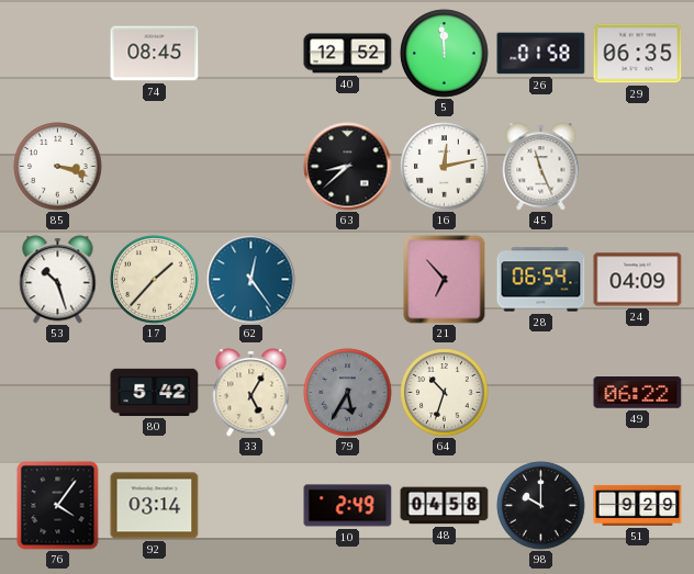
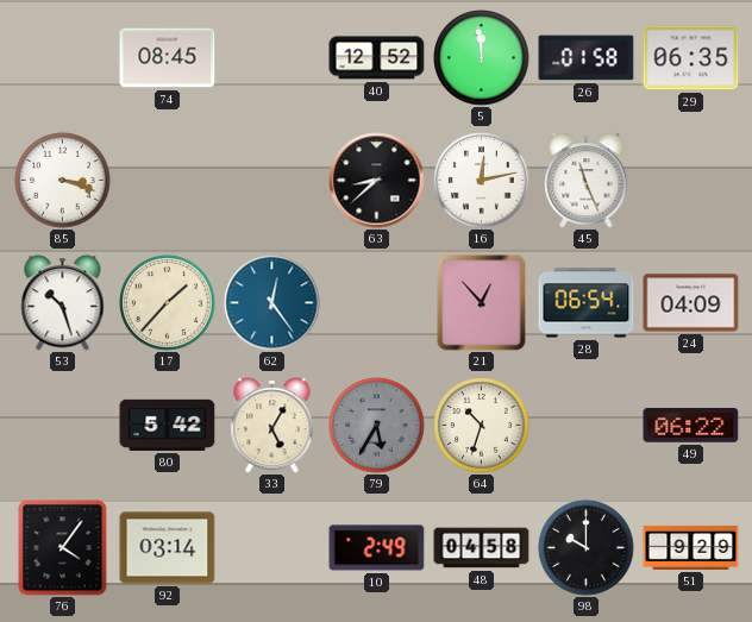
21: 6:53 -> 12:53 (482, 303)
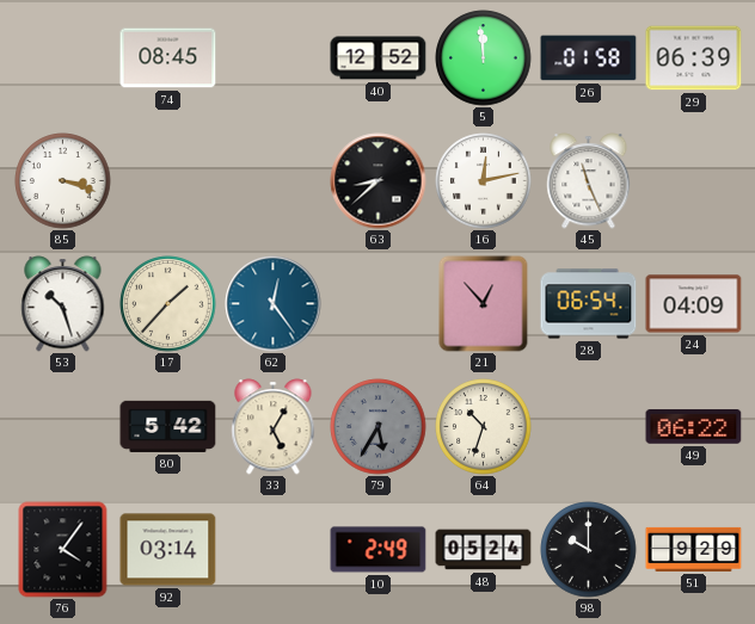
29: 06:35 -> 06:39 (694, 58)
48: 04:58 -> 05:24 (484, 550)
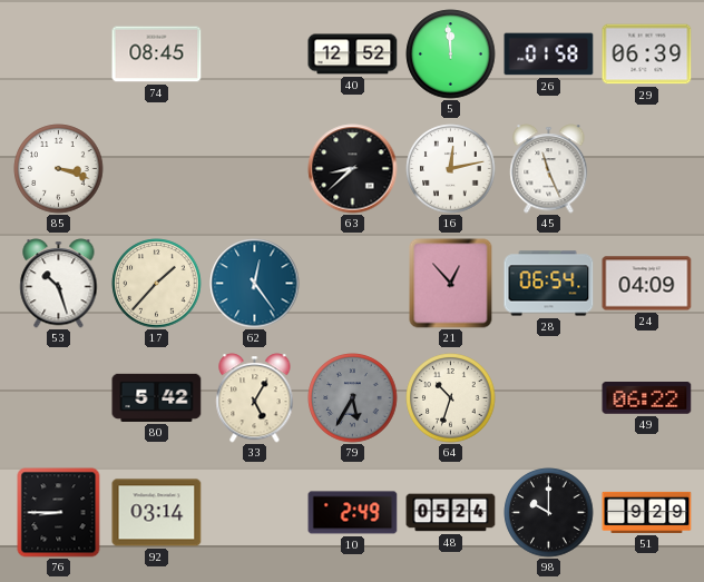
76: 4:06 -> 8:45 (59, 513)
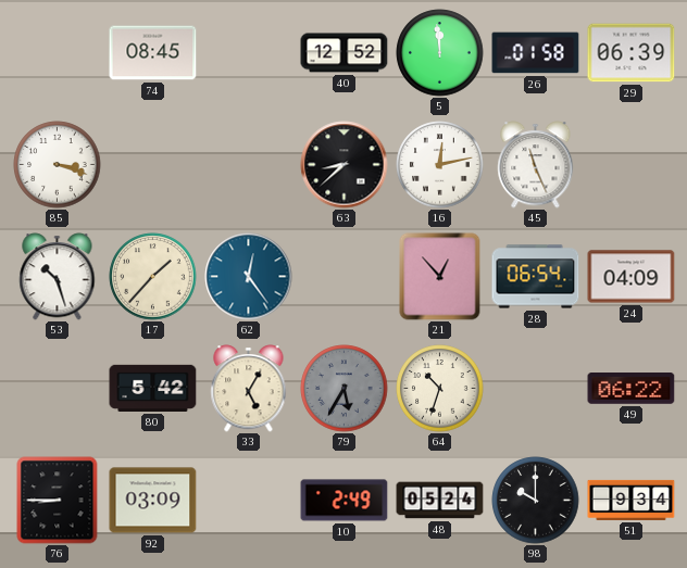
92: 03:14 -> 03:09 (153, 501)
51: 9:29 -> 9:34 (632, 500)
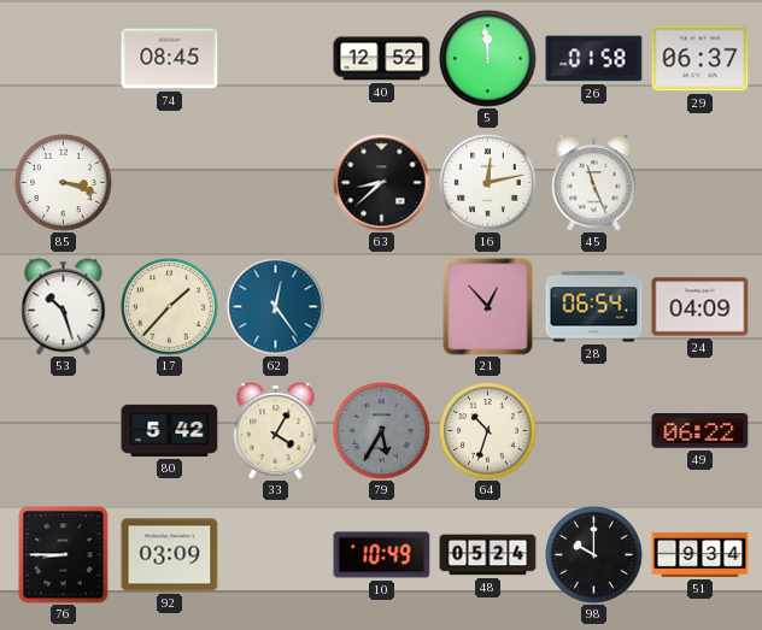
29: 06:39 -> 06:37 (701, 59)
33: 5:05 -> 4:05 (276, 431)
10: 2:49 -> 10:49 (382, 555)
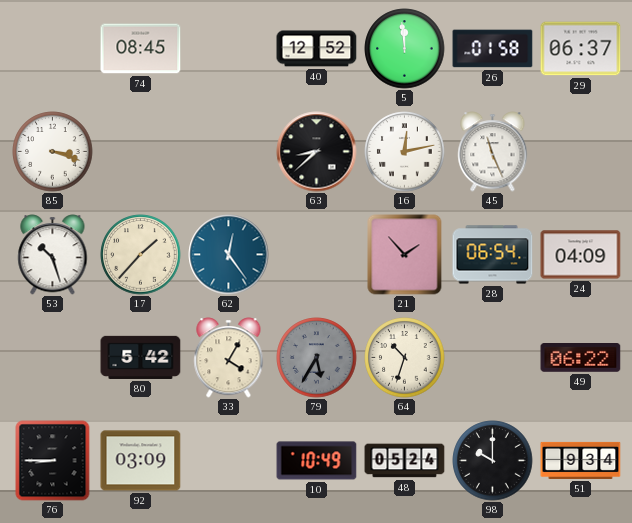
21: 12:53 -> 1:53 (405, 255)
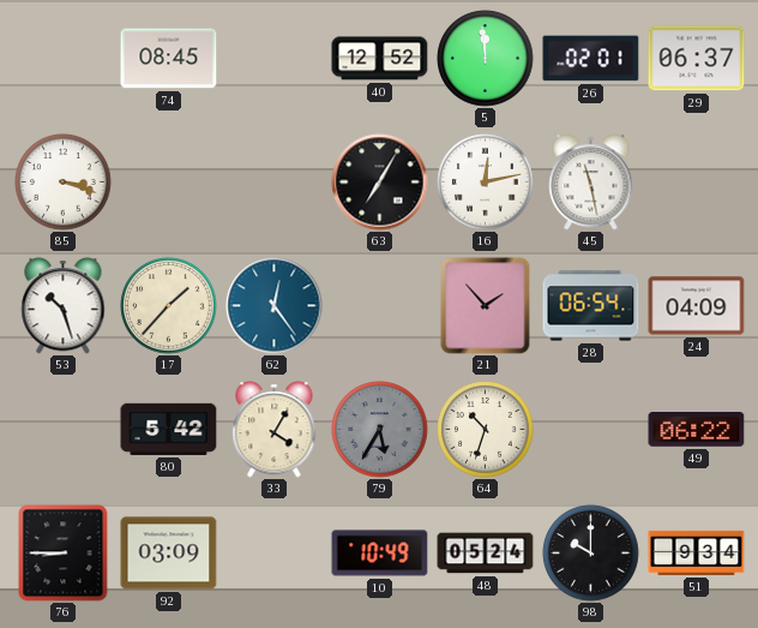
26: 01:58 -> 02:01 (591, 59)
63: 8:38 -> 7:05 (380, 183)
45: 11:26 -> 11:28 (591, 183)
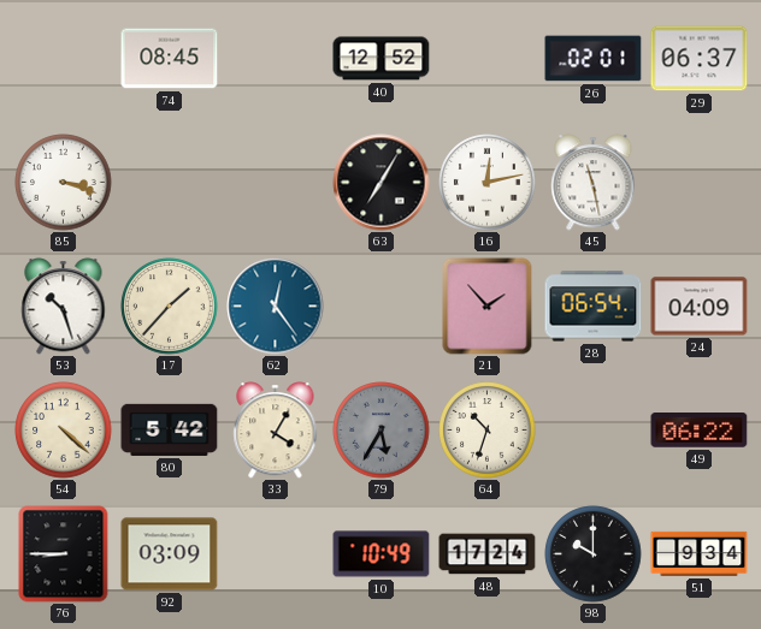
5: 11:59 -> none (486, 59)
54: none -> 4:22 (64, 431)
48: 05:24 -> 17:24 (488, 554)
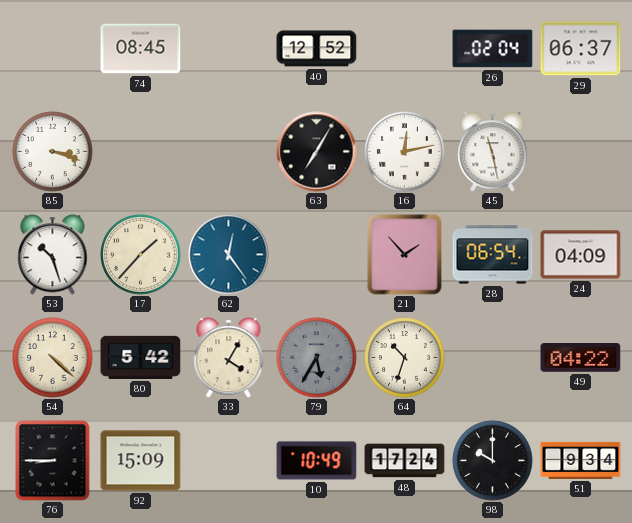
26: 02:01 -> 02:04 (493, 49)
49: 06:22 -> 04:22 (581, 358)
92: 03:09 -> 15:09 (141, 461)
